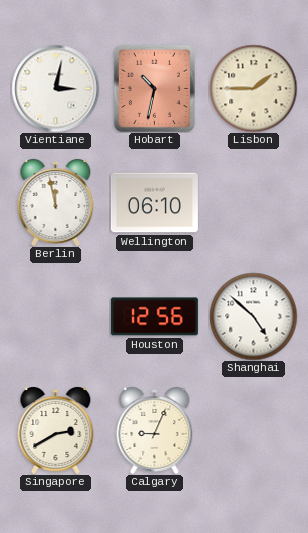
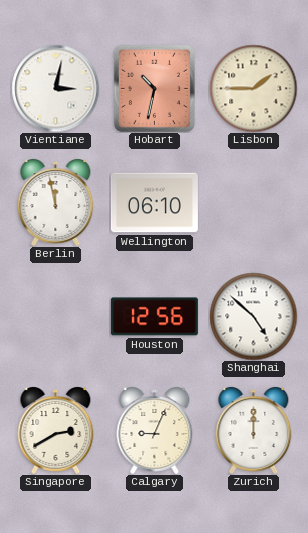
Zurich: none -> 12:00 (254, 431)
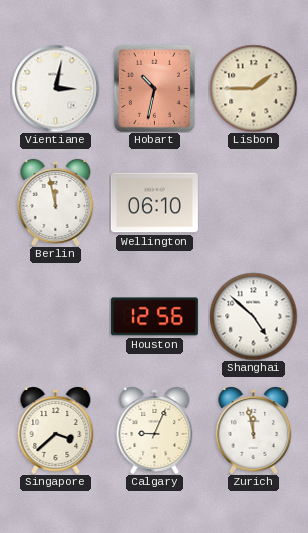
Singapore: 2:40 -> 3:38 (56, 431)
Zurich: 12:00 -> 11:58 (254, 431)
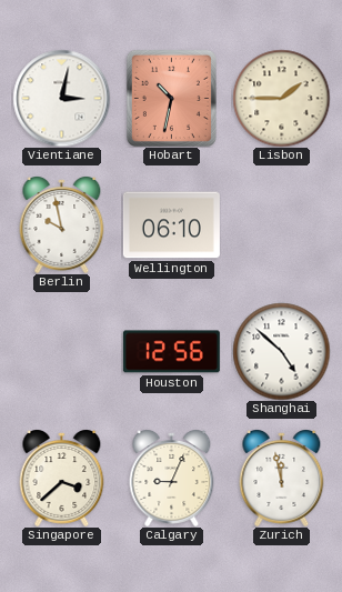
Berlin: 11:58 -> 9:58 (62, 225)
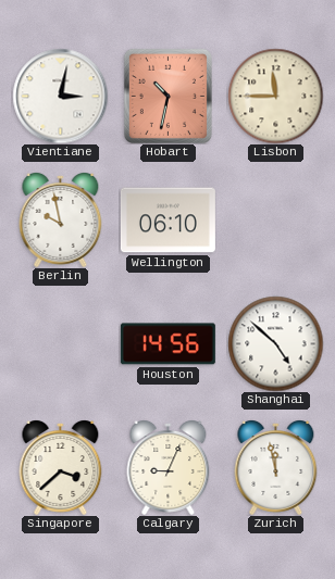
Lisbon: 1:45 -> 11:45 (275, 96)
Houston: 12:56 -> 14:56 (167, 344)
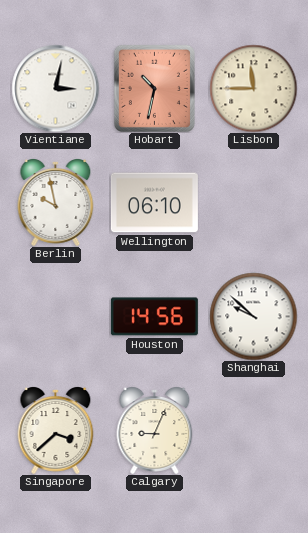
Shanghai: 4:52 -> 9:52 (253, 316)
Zurich: 11:58 -> none (276, 468)
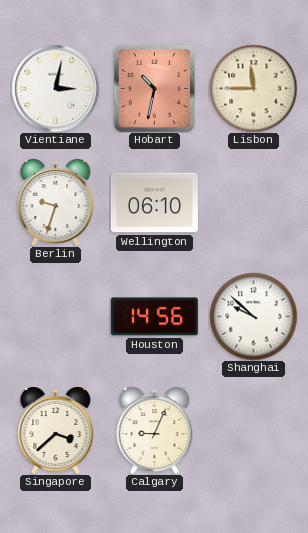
Berlin: 9:58 -> 9:33 (56, 203)
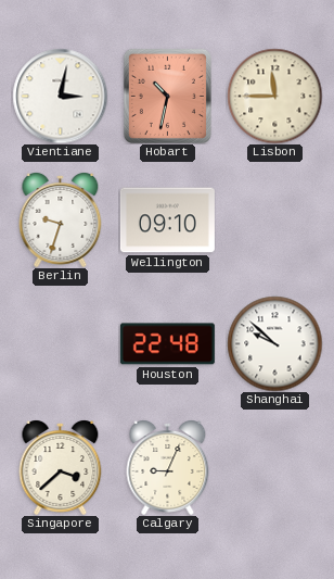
Wellington: 06:10 -> 09:10 (167, 221)
Houston: 14:56 -> 22:48 (167, 344)
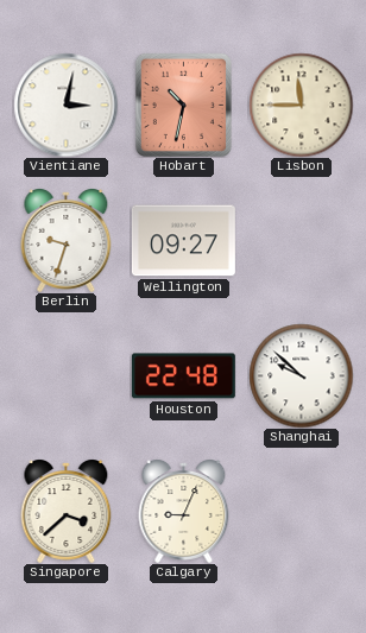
Wellington: 09:10 -> 09:27 (183, 241)
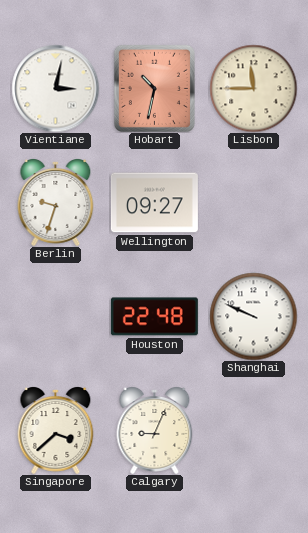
Shanghai: 9:52 -> 9:49 (253, 316)
